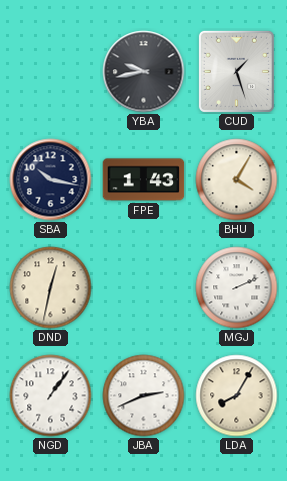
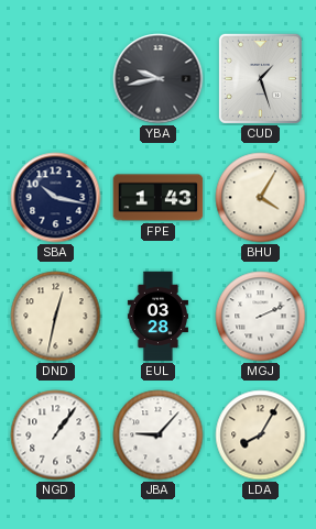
EUL: none -> 03:28 (157, 317)
JBA: 2:41 -> 9:07 (159, 436)
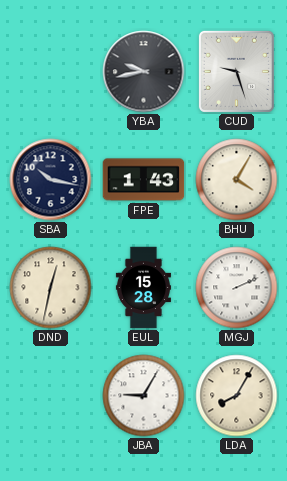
CUD: 1:27 -> 9:27 (236, 71)
EUL: 03:28 -> 15:28 (143, 288)
NGD: 1:06 -> none (56, 436)
JBA: 9:07 -> 9:05 (144, 396)
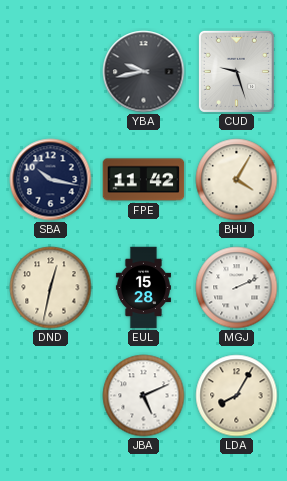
FPE: 1:43 -> 11:42 (144, 180)
JBA: 9:05 -> 5:11 (144, 396)
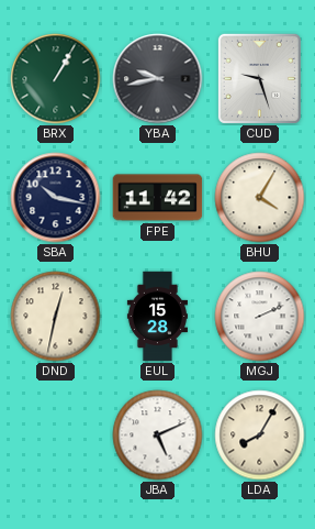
BRX: none -> 1:05 (56, 79)
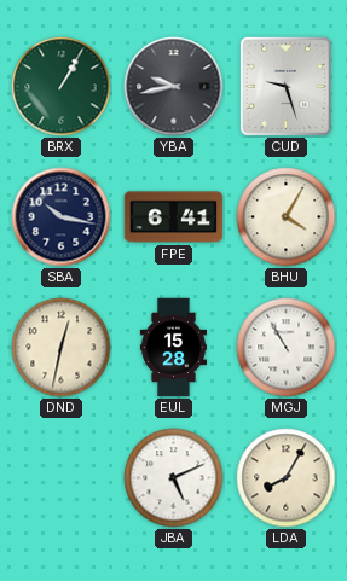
FPE: 11:42 -> 6:41 (174, 217)
MGJ: 2:11 -> 10:55 (287, 348)
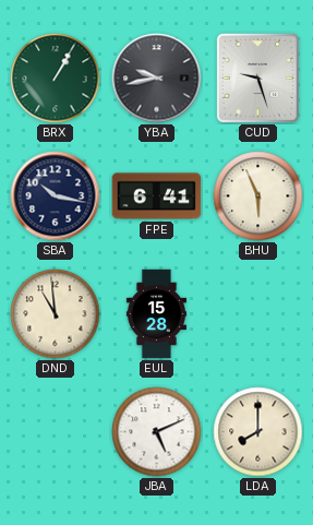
BHU: 4:05 -> 5:56 (258, 196)
DND: 12:32 -> 10:59 (56, 314)
MGJ: 10:55 -> none (287, 348)
LDA: 8:05 -> 8:00 (258, 432)
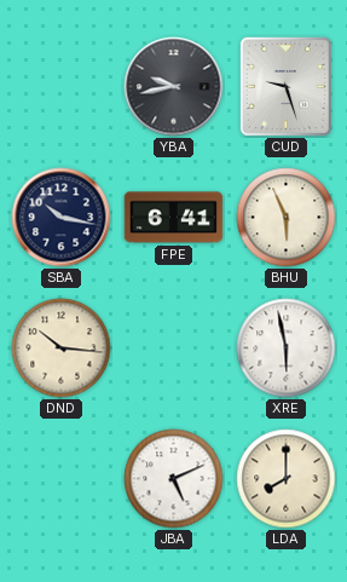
BRX: 1:05 -> none (56, 79)
DND: 10:59 -> 10:16 (62, 348)
EUL: 15:28 -> none (156, 314)
XRE: none -> 5:58 (287, 348)
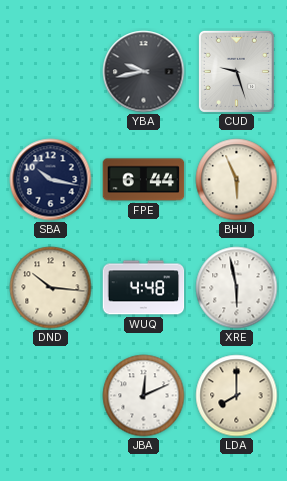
FPE: 6:41 -> 6:44 (144, 180)
WUQ: none -> 4:48 (144, 288)
JBA: 5:11 -> 12:11 (144, 396)
